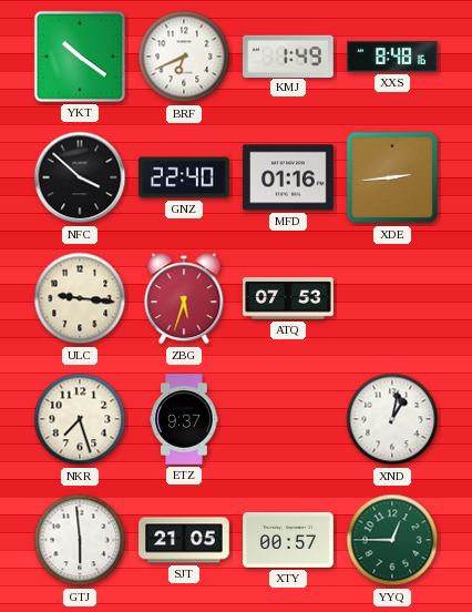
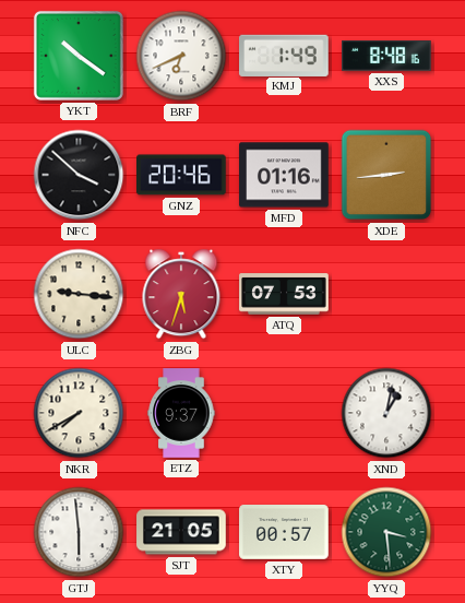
GNZ: 22:40 -> 20:46 (182, 175)
NKR: 7:27 -> 7:40 (79, 413)
YYQ: 12:45 -> 3:29 (386, 532)
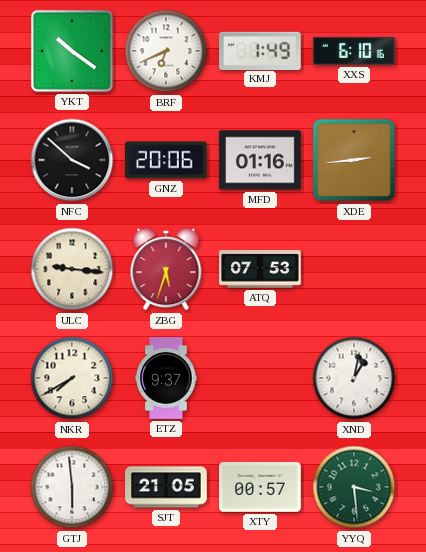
XXS: 8:48 -> 6:10 (354, 51)
GNZ: 20:46 -> 20:06 (167, 160)
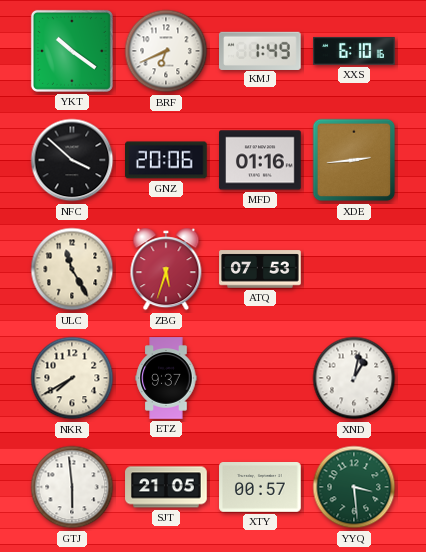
ULC: 9:16 -> 11:25 (72, 269)
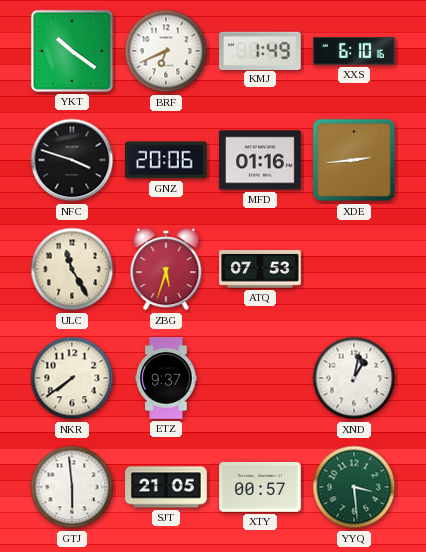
NFC: 3:52 -> 3:48 (72, 160)
NKR: 7:40 -> 7:39 (72, 378)
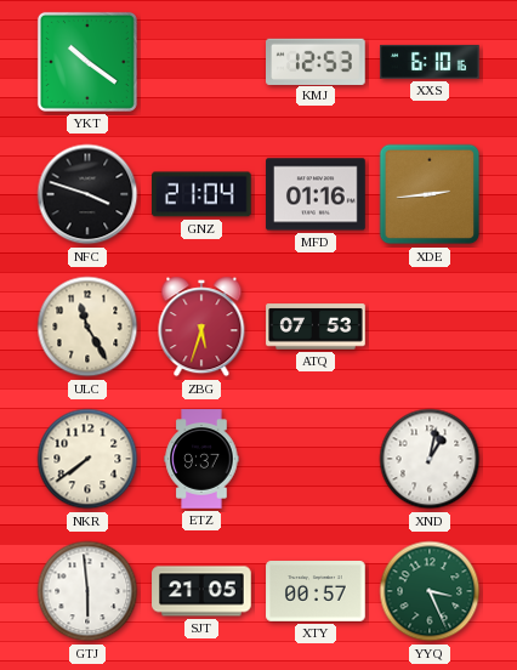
BRF: 6:41 -> none (166, 51)
KMJ: 1:49 -> 12:53 (317, 61)
GNZ: 20:06 -> 21:04 (203, 194)
YYQ: 3:29 -> 3:26 (430, 591)
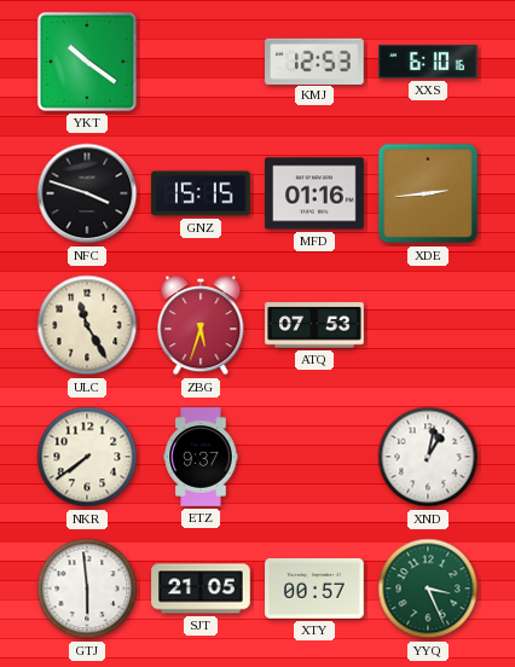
GNZ: 21:04 -> 15:15 (202, 193)
